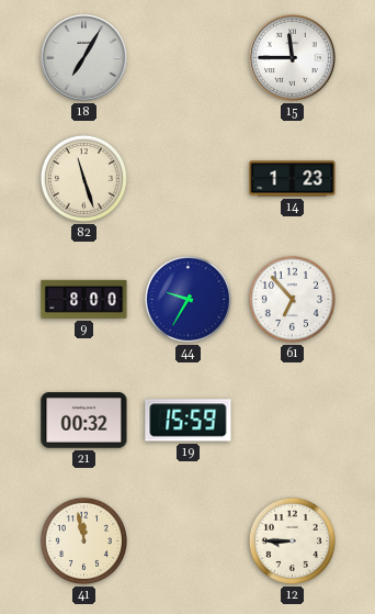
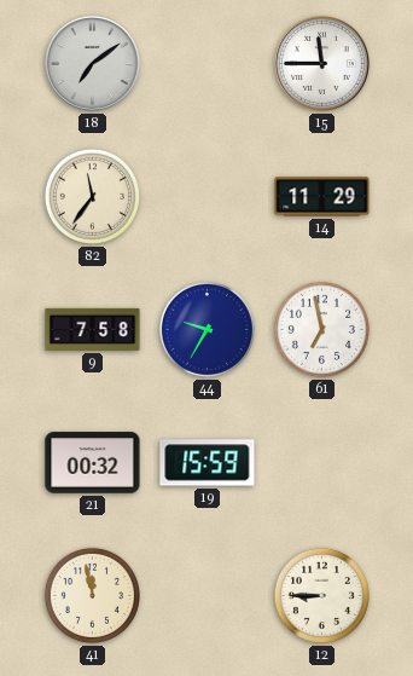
18: 7:05 -> 7:09 (93, 64)
82: 11:27 -> 11:36 (92, 196)
14: 1:23 -> 11:29 (322, 197)
9: 8:00 -> 7:58 (93, 329)
61: 6:53 -> 6:58 (321, 329)
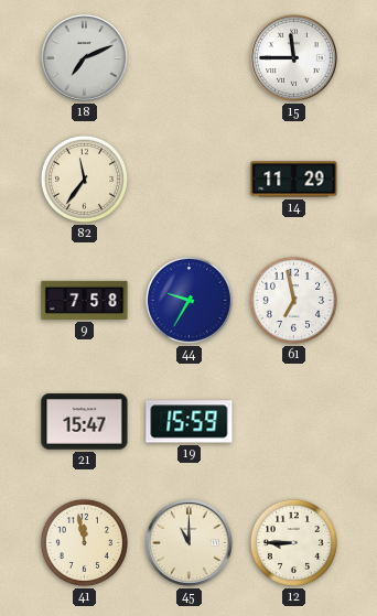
18: 7:09 -> 7:11 (85, 58)
21: 00:32 -> 15:47 (85, 422)
45: none -> 11:00 (190, 543)
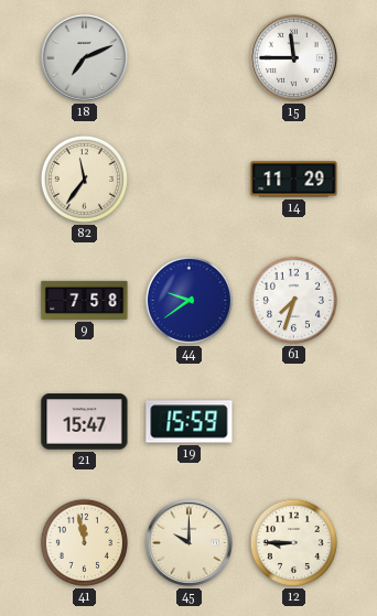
44: 9:35 -> 9:39 (188, 300)
61: 6:58 -> 7:33 (293, 300)
45: 11:00 -> 10:00 (190, 543)
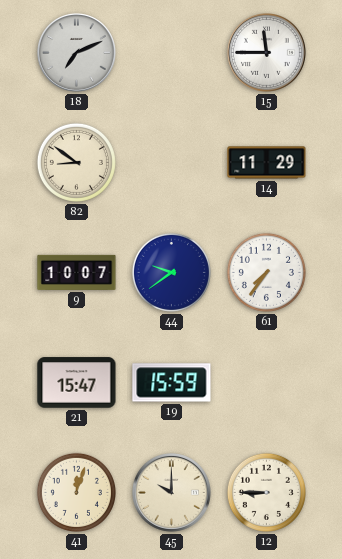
82: 11:36 -> 8:51 (76, 162)
9: 7:58 -> 10:07 (77, 272)
61: 7:33 -> 7:36 (266, 272)
41: 11:58 -> 12:03 (76, 492)
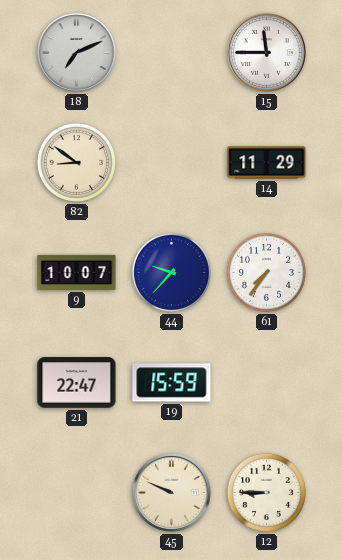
44: 9:39 -> 9:37 (171, 272)
21: 15:47 -> 22:47 (77, 383)
41: 12:03 -> none (76, 492)
45: 10:00 -> 9:49 (172, 493)
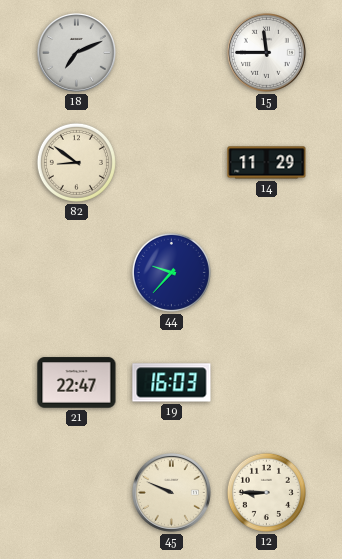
9: 10:07 -> none (77, 272)
61: 7:36 -> none (266, 272)
19: 15:59 -> 16:03 (172, 383)
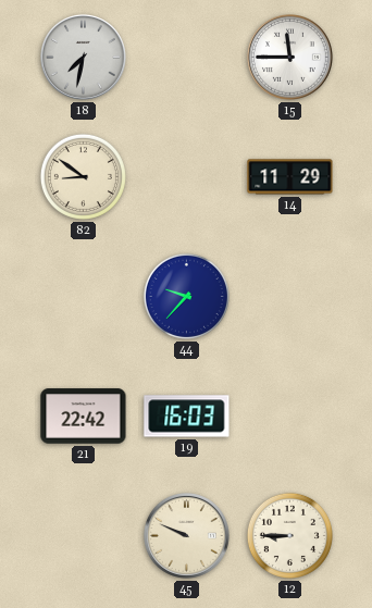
18: 7:11 -> 7:32 (84, 58)
21: 22:47 -> 22:42 (84, 417)
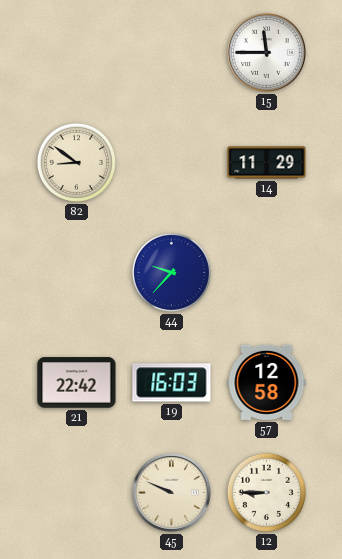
18: 7:32 -> none (84, 58)
57: none -> 12:58 (267, 382)
